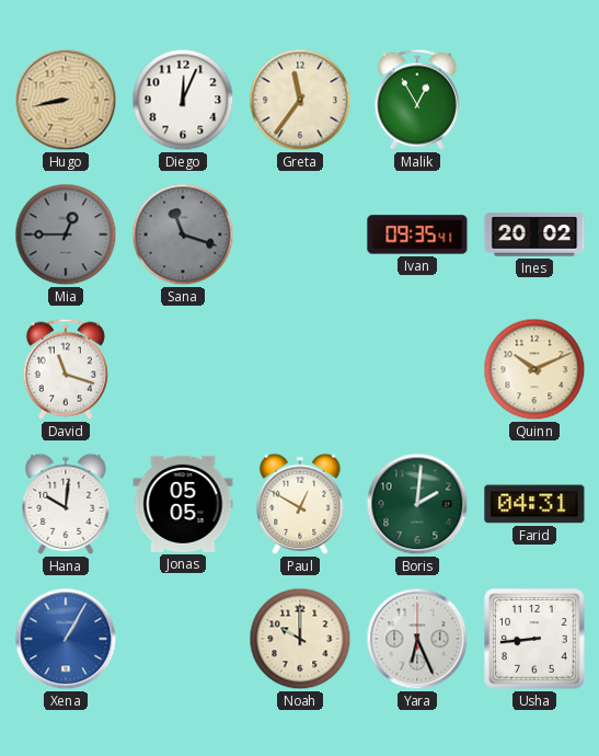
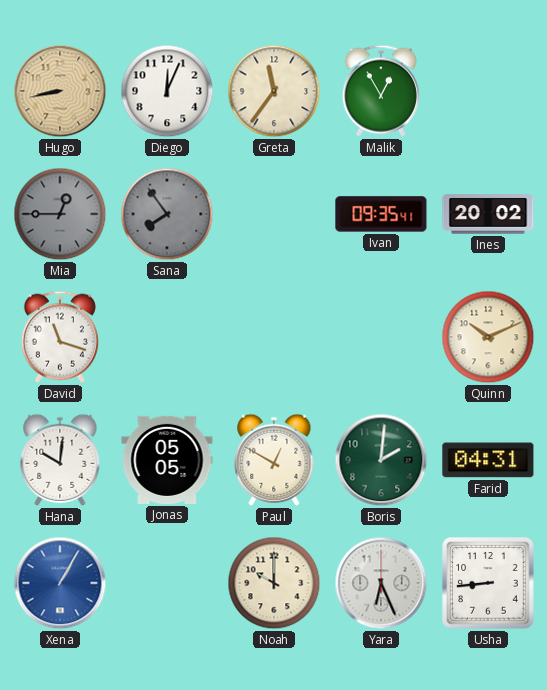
Sana: 11:18 -> 7:54 (167, 214)
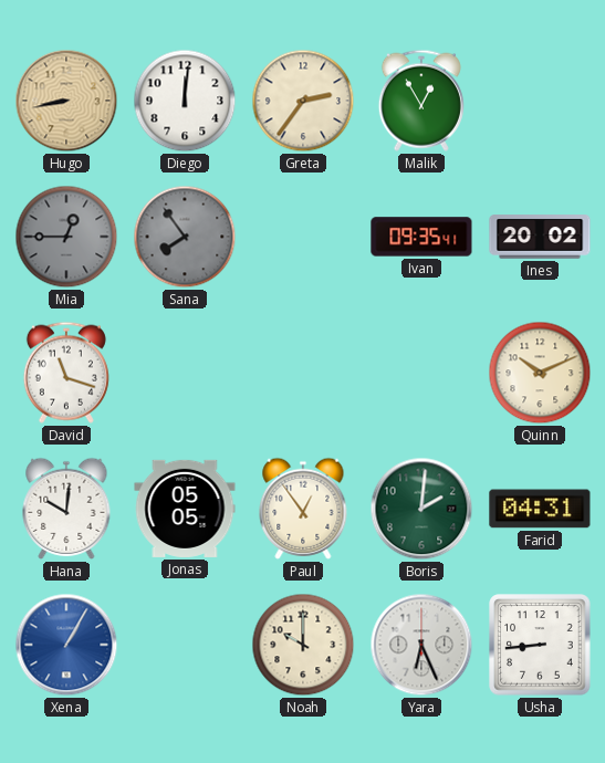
Diego: 12:04 -> 12:01 (185, 101)
Greta: 11:36 -> 2:36 (303, 101)
Paul: 12:50 -> 12:54 (303, 509)
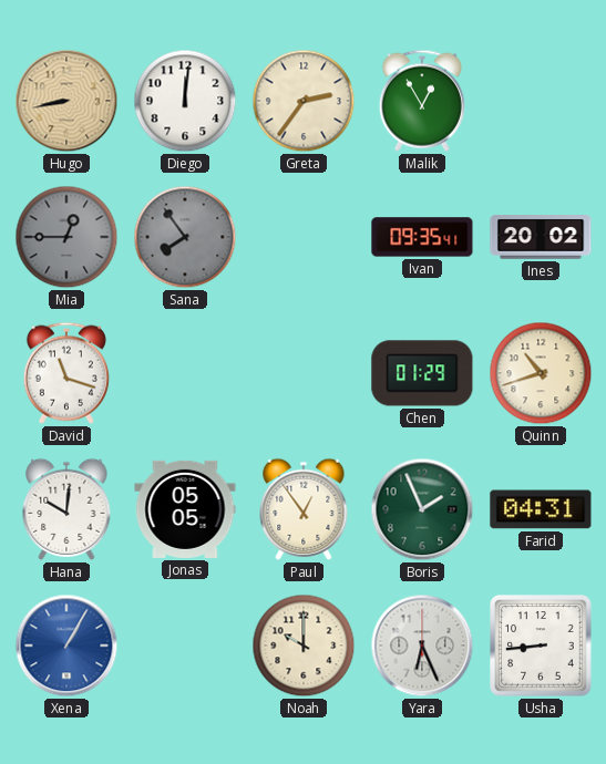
Chen: none -> 01:29 (422, 373)
Quinn: 10:11 -> 10:42 (541, 373)
Boris: 2:01 -> 1:56 (422, 509)
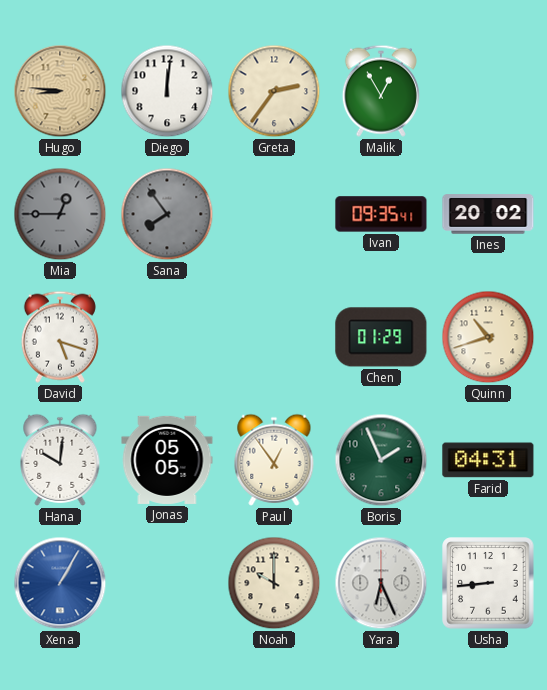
Hugo: 8:43 -> 8:46 (60, 91)
David: 11:18 -> 5:18 (60, 337)
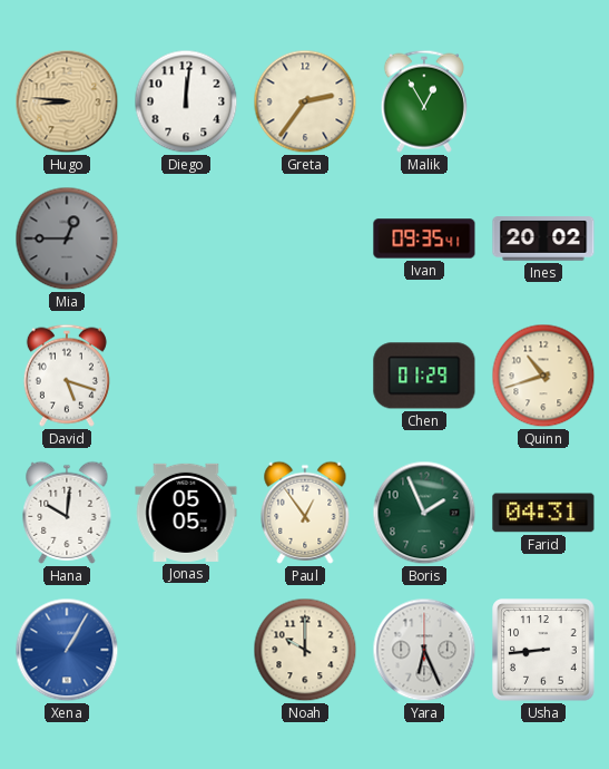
Sana: 7:54 -> none (167, 214)
